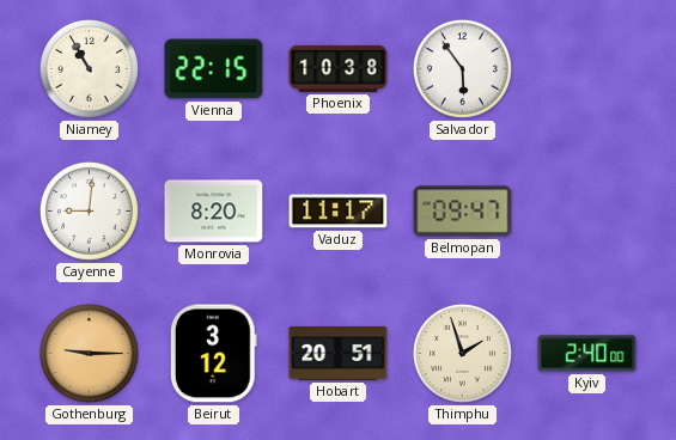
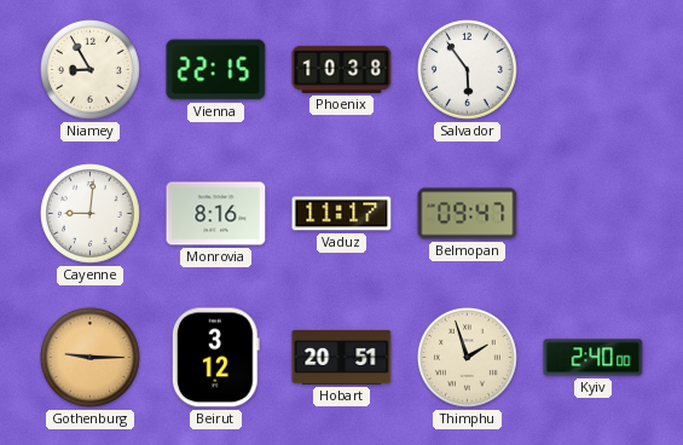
Niamey: 10:55 -> 8:55 (91, 70)
Monrovia: 8:20 -> 8:16 (216, 214)
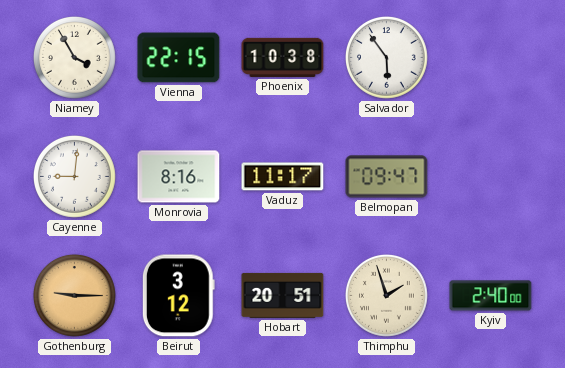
Niamey: 8:55 -> 3:55 (75, 58)
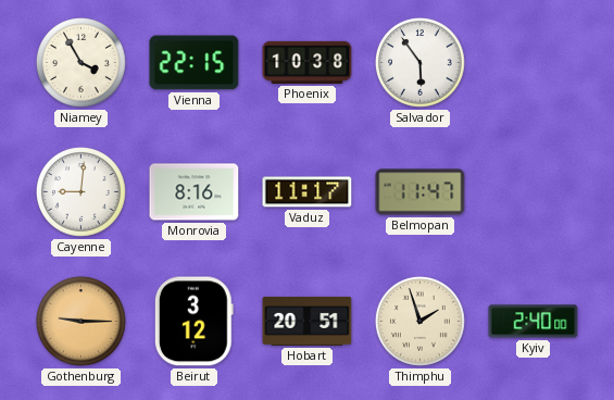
Belmopan: 09:47 -> 11:47 (421, 192)
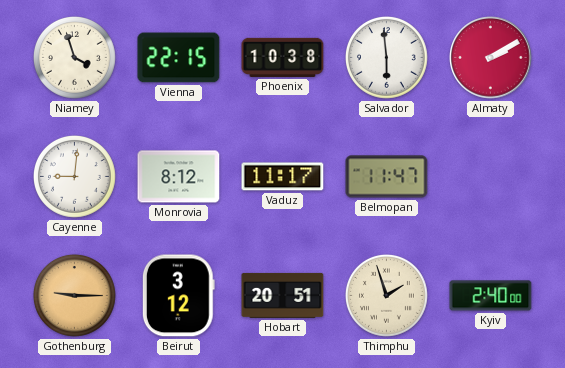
Niamey: 3:55 -> 3:57 (75, 58)
Salvador: 5:54 -> 5:59 (387, 58)
Almaty: none -> 2:10 (491, 58)
Monrovia: 8:16 -> 8:12 (179, 177)
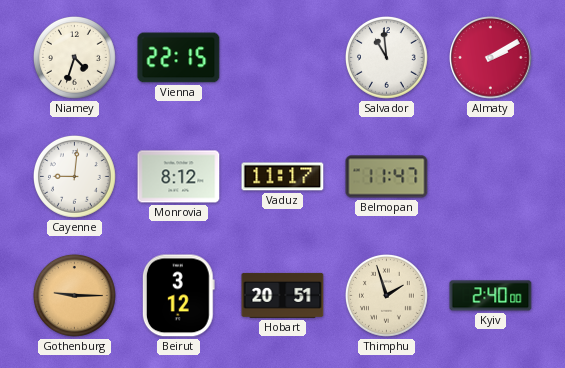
Niamey: 3:57 -> 4:33 (75, 58)
Phoenix: 10:38 -> none (283, 57)
Salvador: 5:59 -> 10:59 (387, 58)
